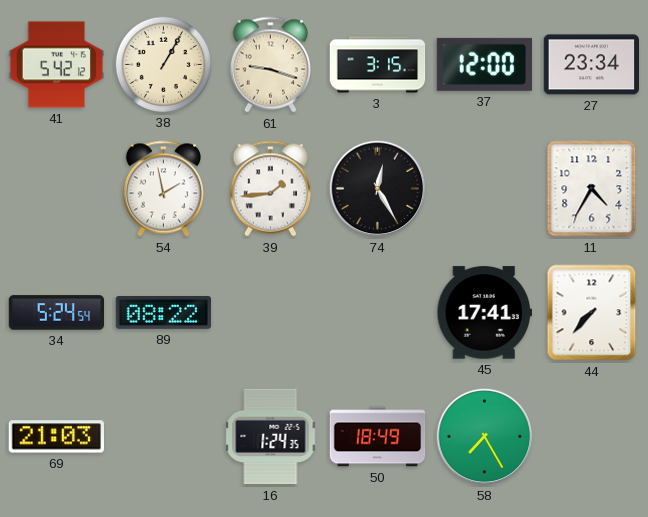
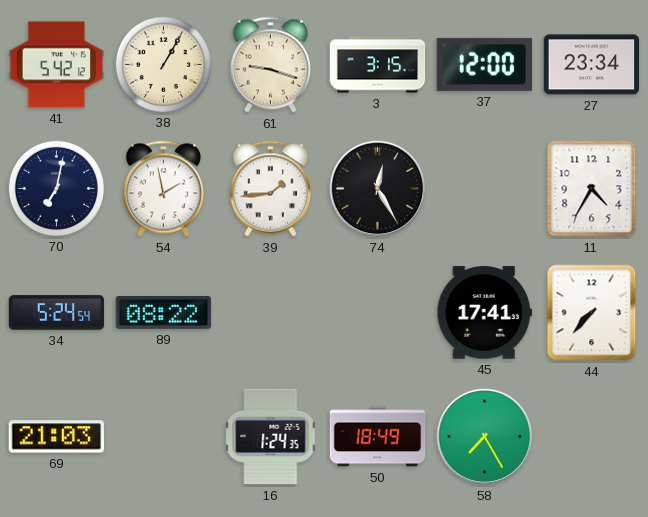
70: none -> 7:02 (56, 188)
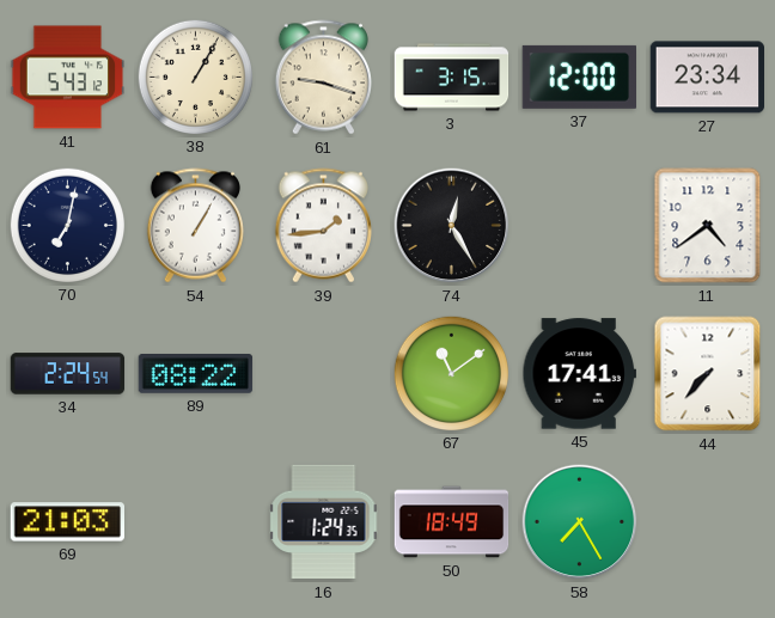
41: 5:42 -> 5:43 (68, 78)
54: 1:58 -> 1:05 (195, 226)
11: 4:35 -> 4:39 (708, 226)
34: 5:24 -> 2:24 (68, 374)
67: none -> 11:09 (451, 373)
